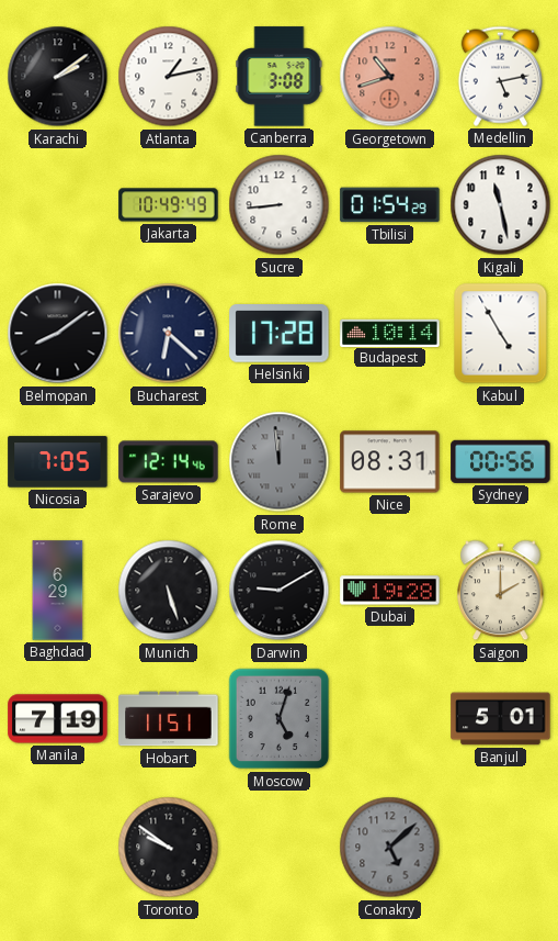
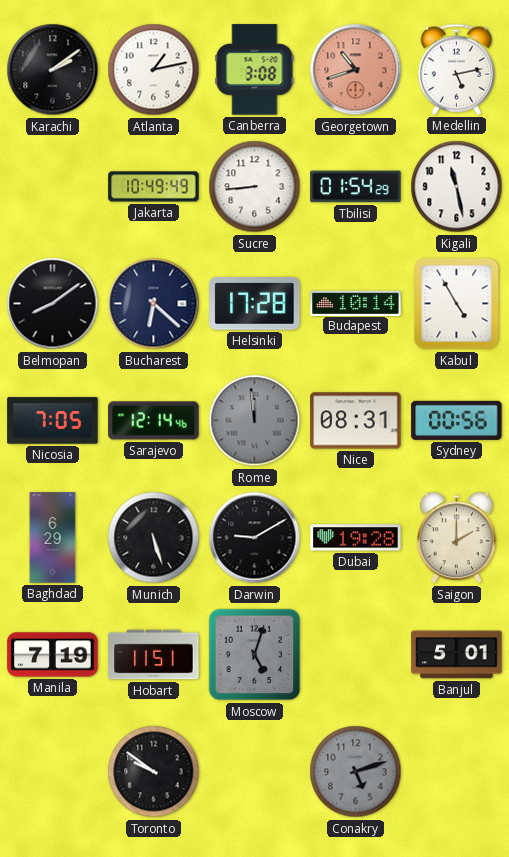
Conakry: 5:08 -> 5:12 (356, 772)
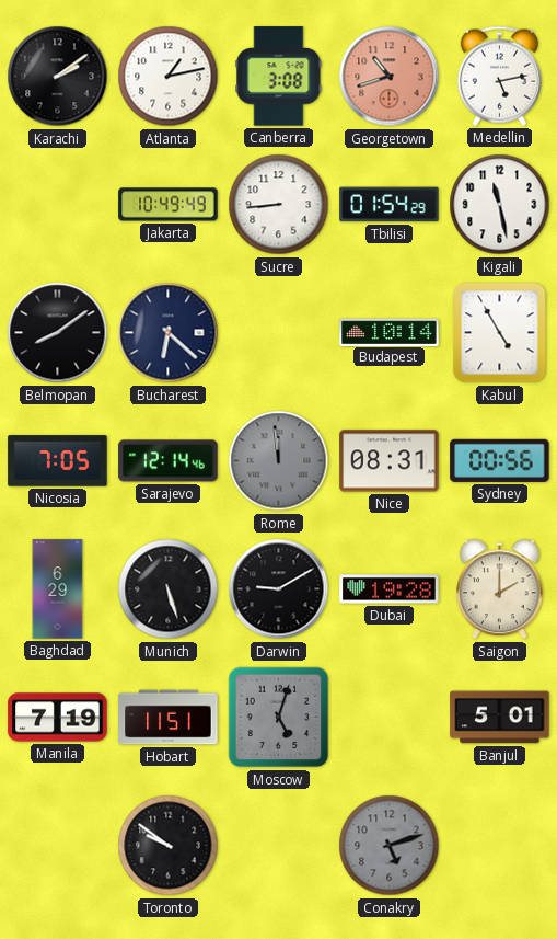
Helsinki: 17:28 -> none (255, 304)
